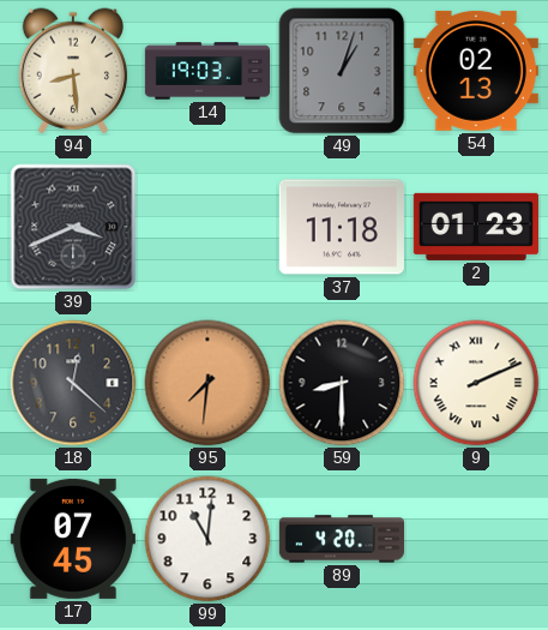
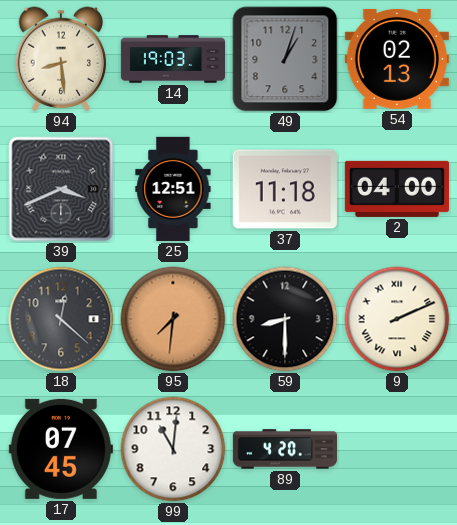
25: none -> 12:51 (173, 189)
2: 01:23 -> 04:00 (397, 189)
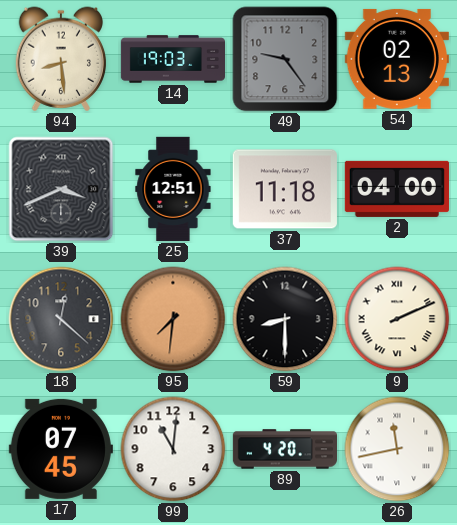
49: 1:03 -> 9:24 (285, 59)
26: none -> 11:43 (397, 449)
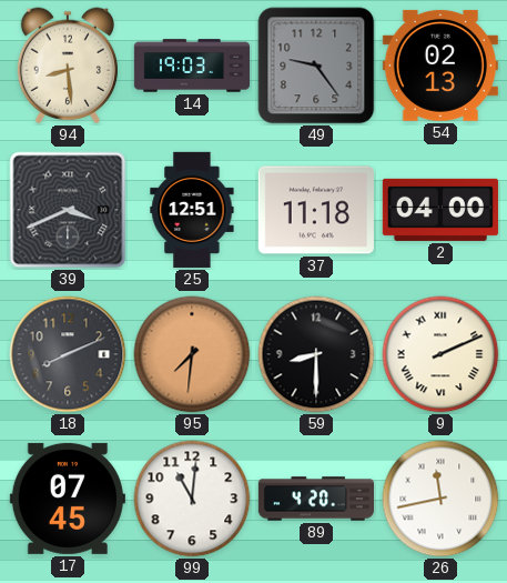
18: 12:22 -> 8:11 (68, 354)
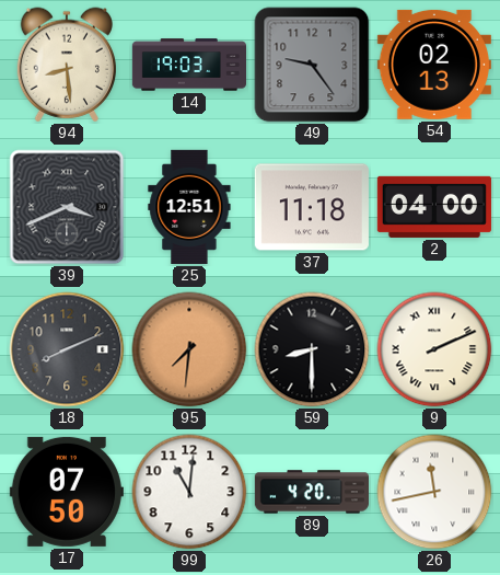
17: 07:45 -> 07:50 (67, 492)
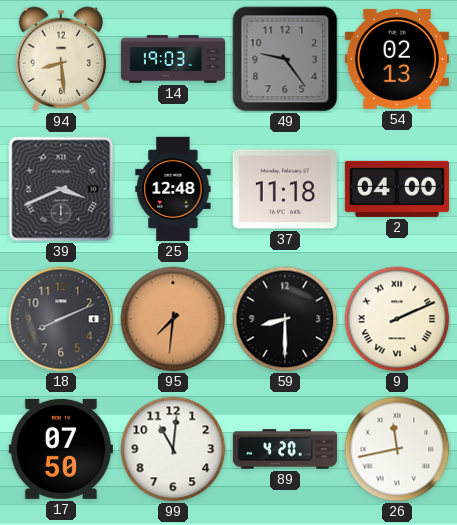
25: 12:51 -> 12:48 (173, 189)
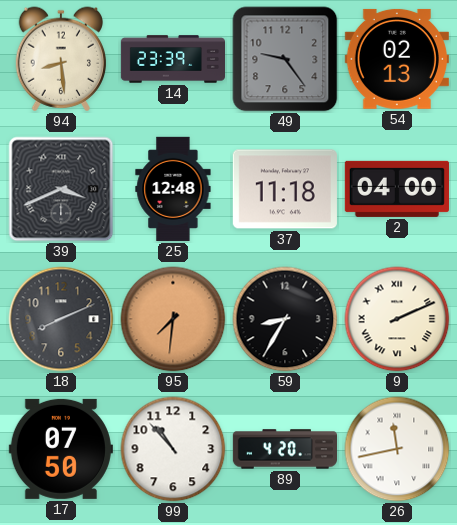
14: 19:03 -> 23:39 (172, 59)
59: 8:30 -> 8:35 (285, 319)
99: 11:01 -> 10:53 (173, 449)
